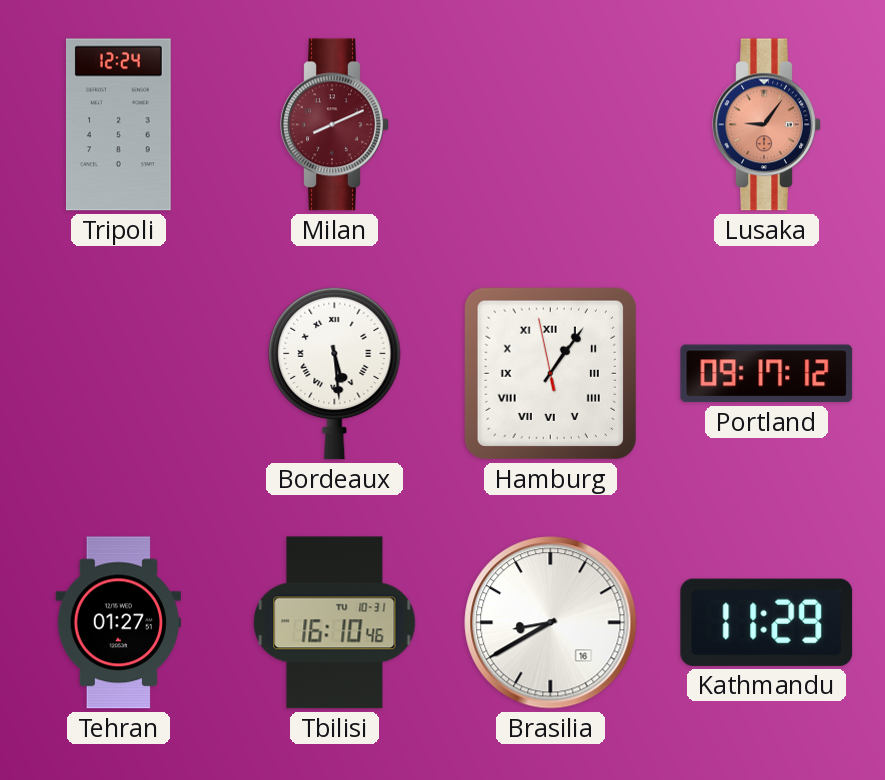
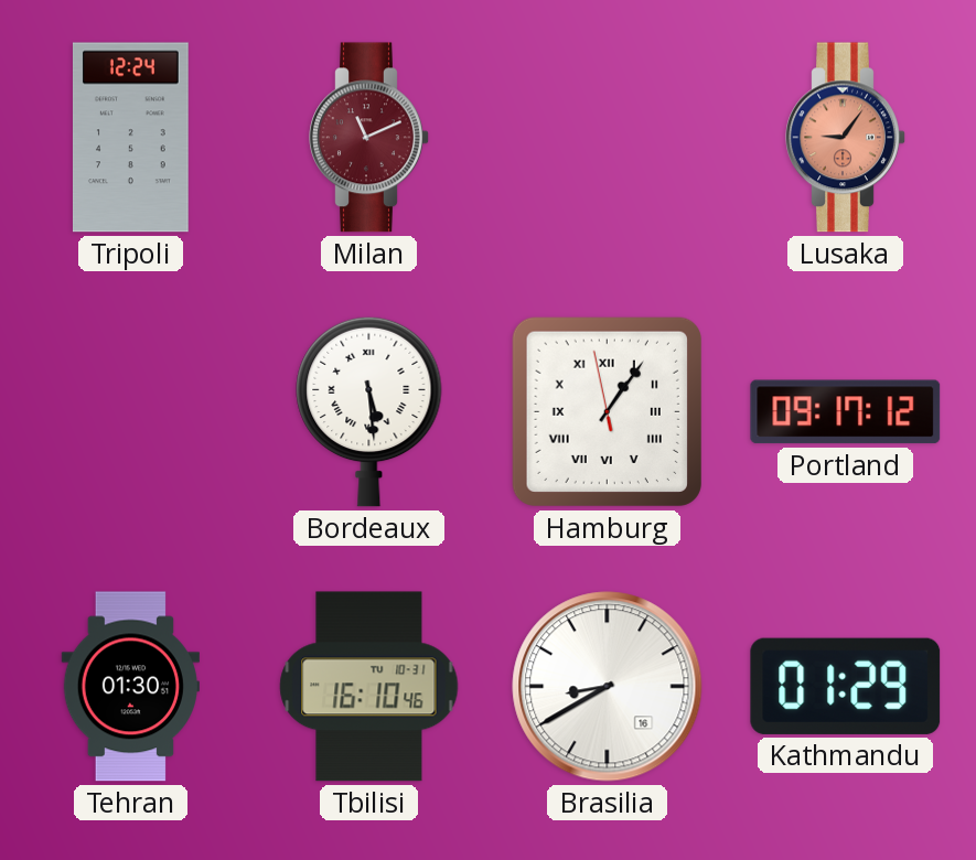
Milan: 8:11 -> 11:11 (369, 138)
Tehran: 01:27 -> 01:30 (130, 687)
Kathmandu: 11:29 -> 01:29 (846, 686)
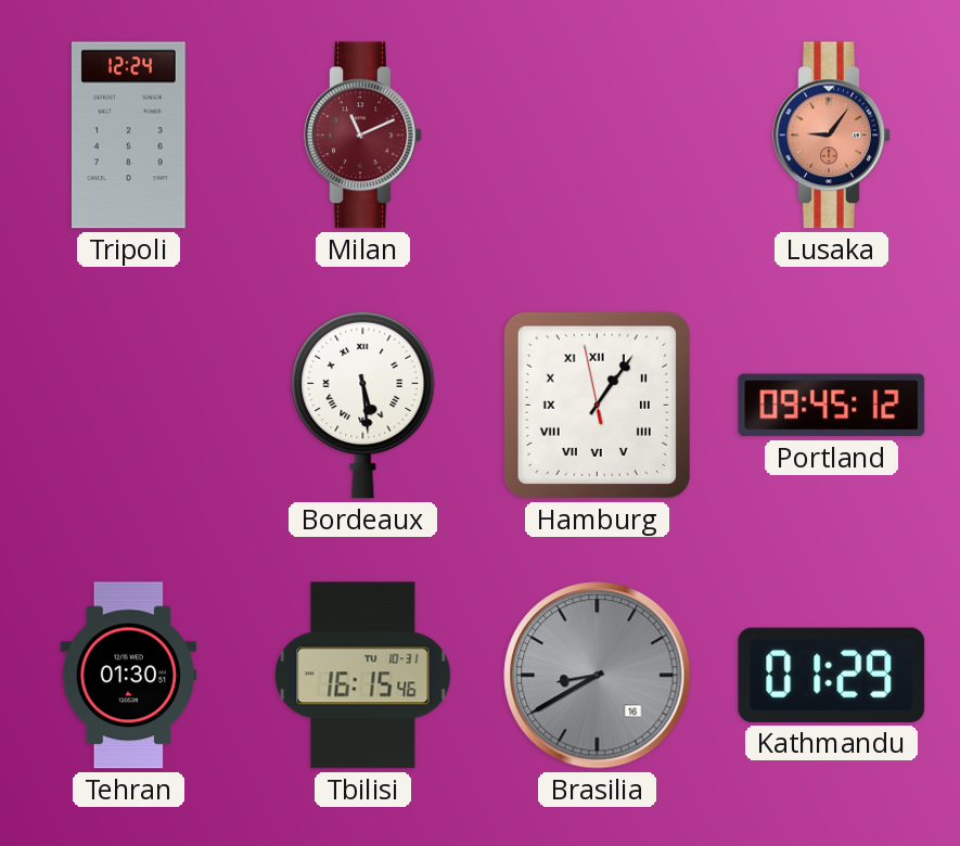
Portland: 09:17 -> 09:45 (832, 406)
Tbilisi: 16:10 -> 16:15 (363, 676)
Brasilia dial: white -> grey (598, 676)
